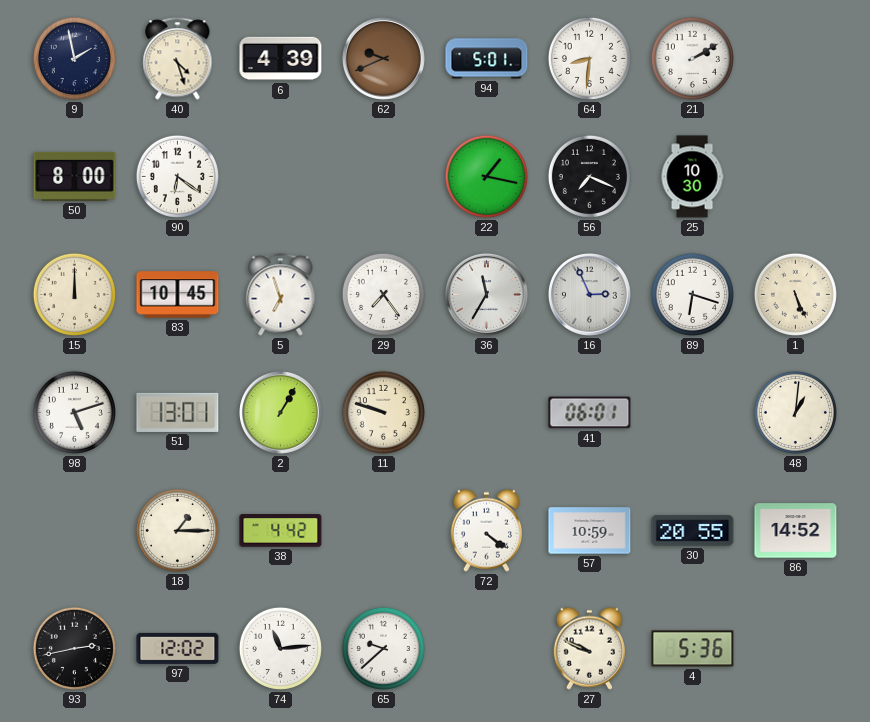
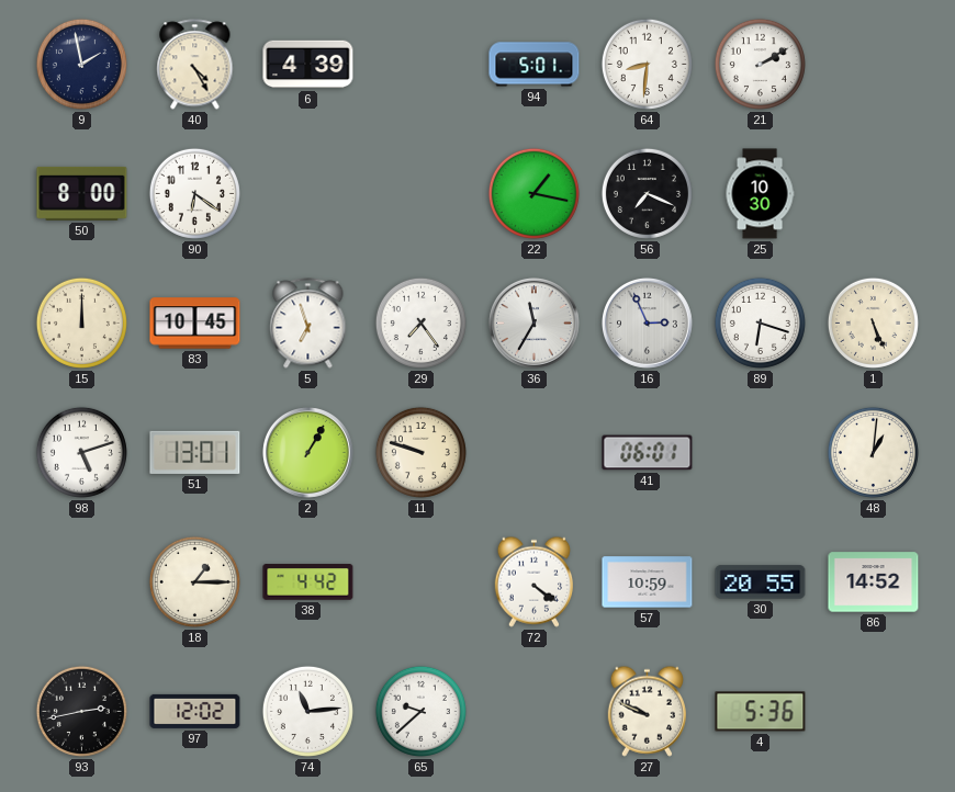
40: 4:27 -> 4:25 (195, 65)
62: 9:41 -> none (383, 58)
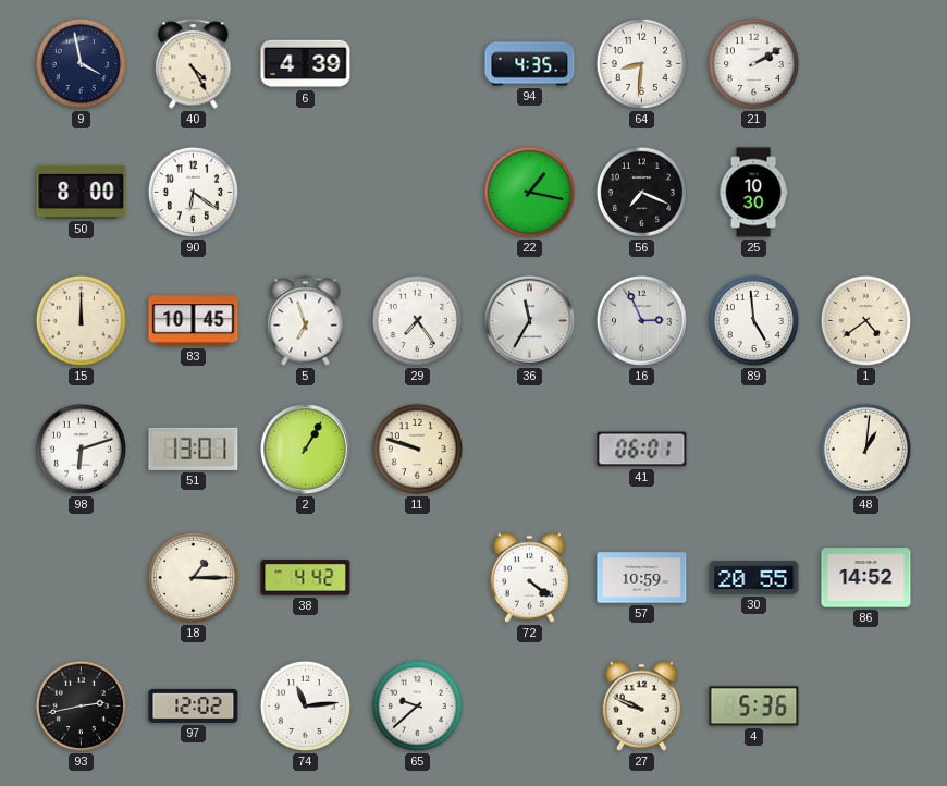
9: 1:58 -> 3:58 (81, 63)
94: 5:01 -> 4:35 (530, 64)
89: 6:18 -> 4:59 (753, 320)
1: 5:26 -> 4:39 (865, 320)
98: 5:12 -> 6:12 (81, 449)
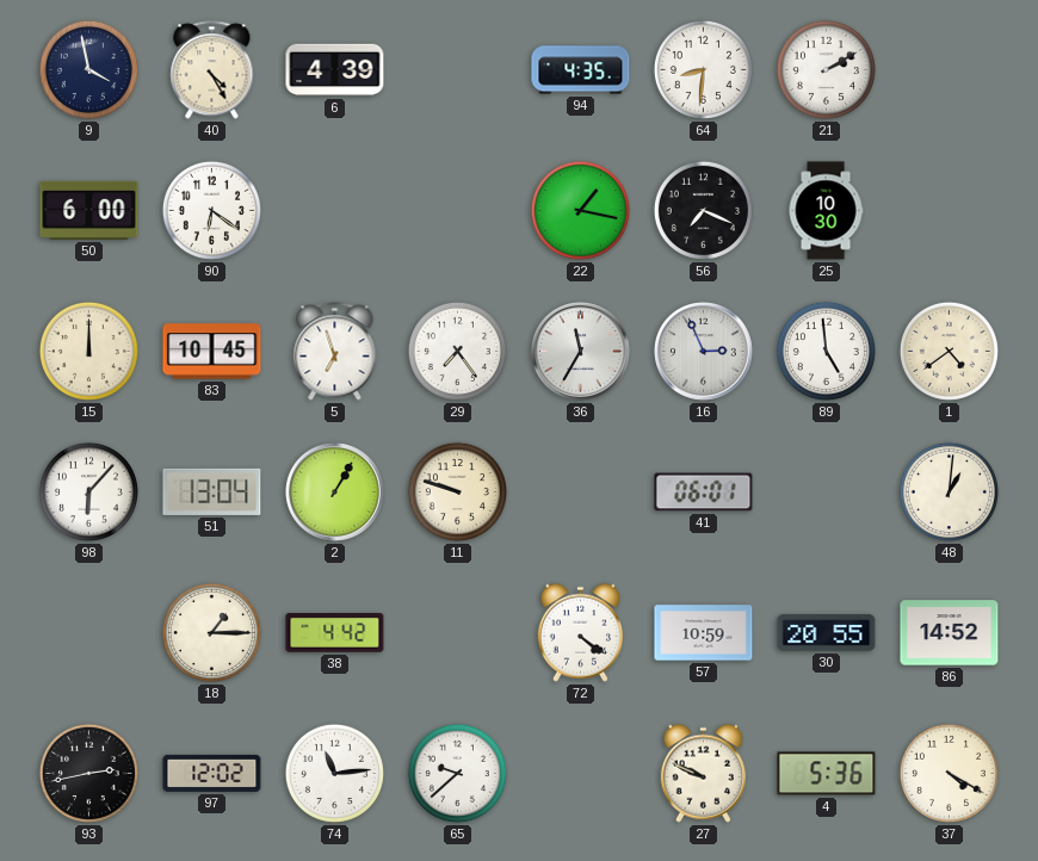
50: 8:00 -> 6:00 (89, 210)
98: 6:12 -> 6:07 (88, 491)
51: 13:01 -> 13:04 (212, 491)
37: none -> 4:20 (949, 773)
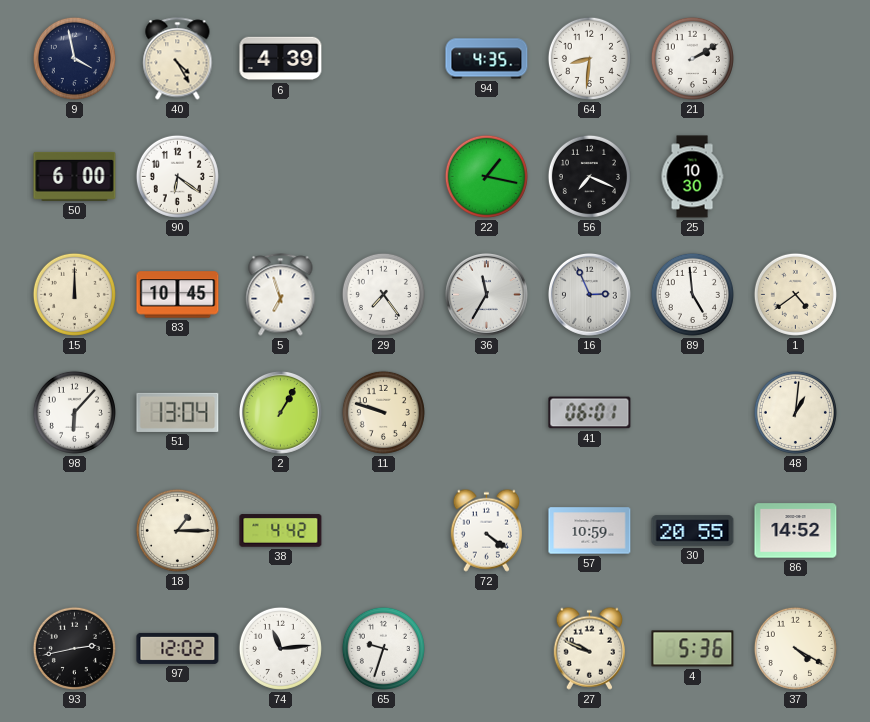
65: 9:38 -> 9:33 (383, 648)
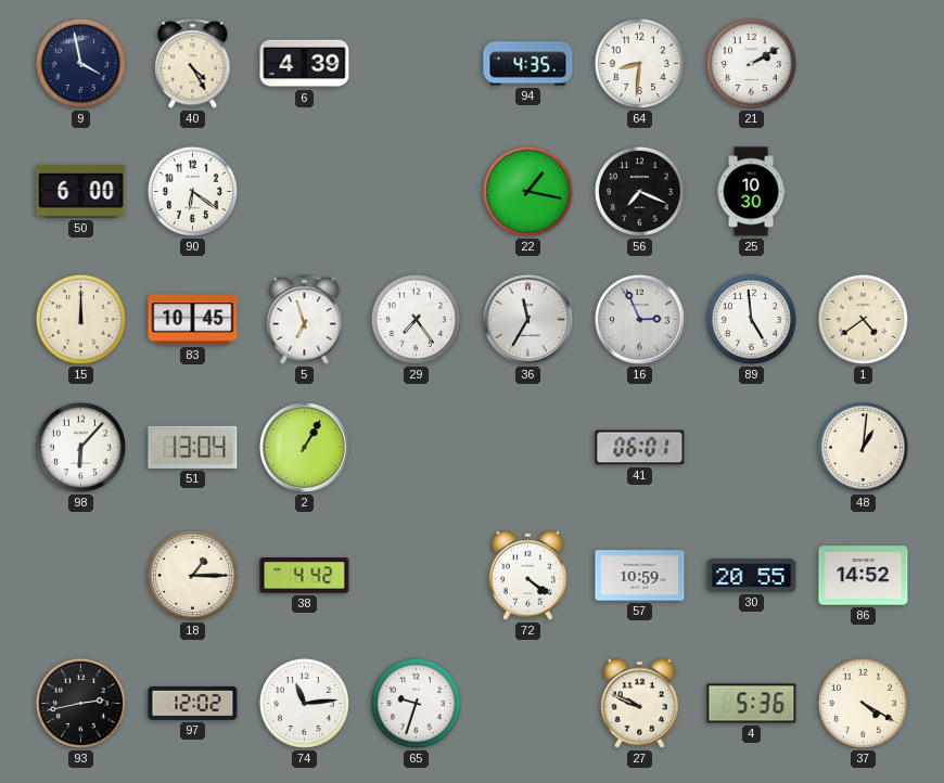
11: 9:48 -> none (383, 412)
